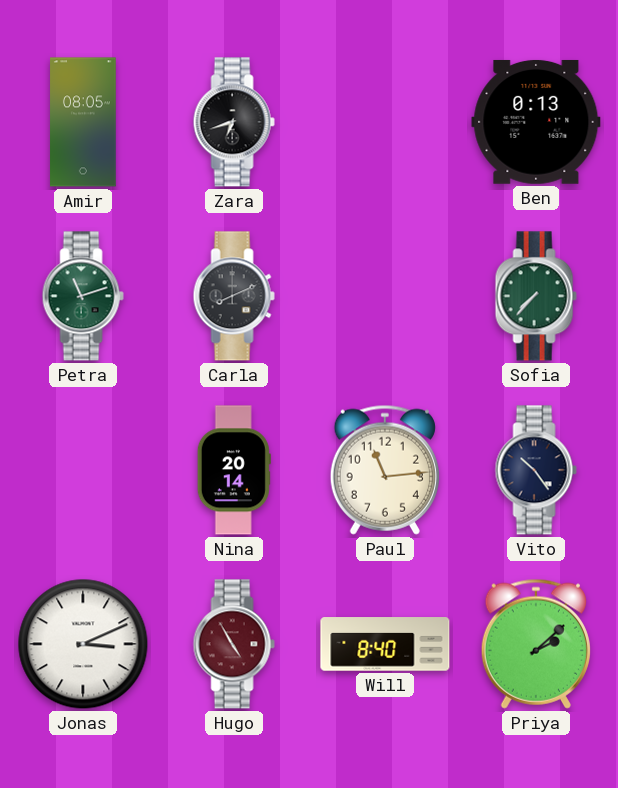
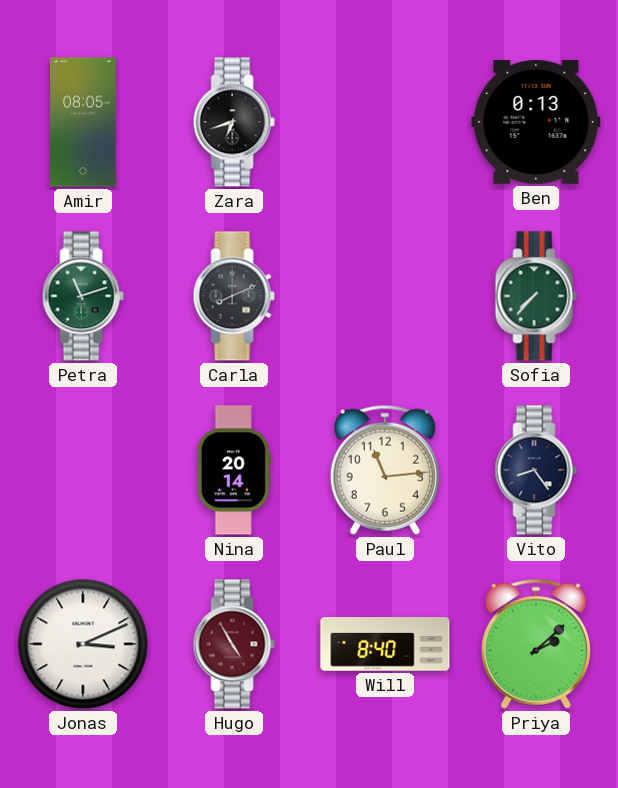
Vito: 10:24 -> 8:24 (536, 470)
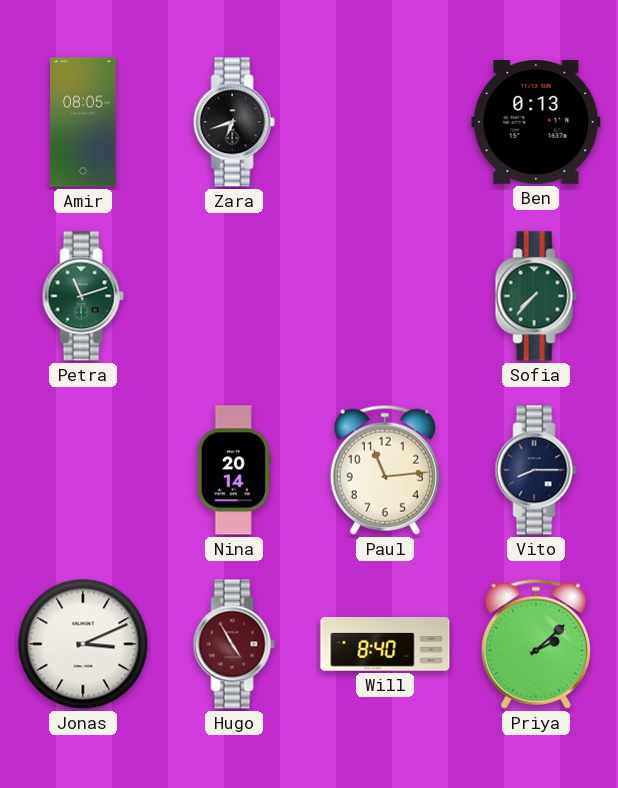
Carla: 8:11 -> none (234, 296)
Vito: 8:24 -> 8:15 (536, 470)
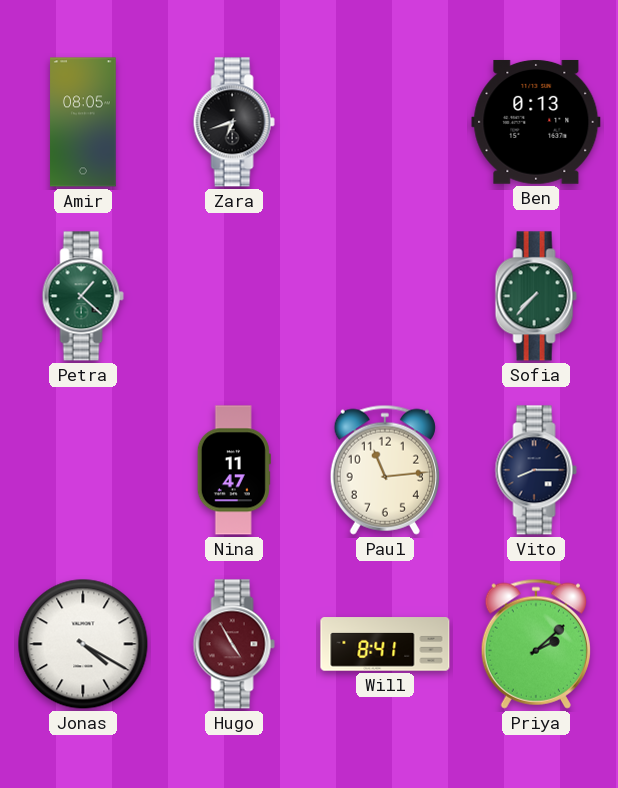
Petra: 11:12 -> 1:22 (83, 296)
Nina: 20:14 -> 11:47 (234, 470)
Jonas: 3:11 -> 4:20 (83, 644)
Will: 8:40 -> 8:41 (385, 644)
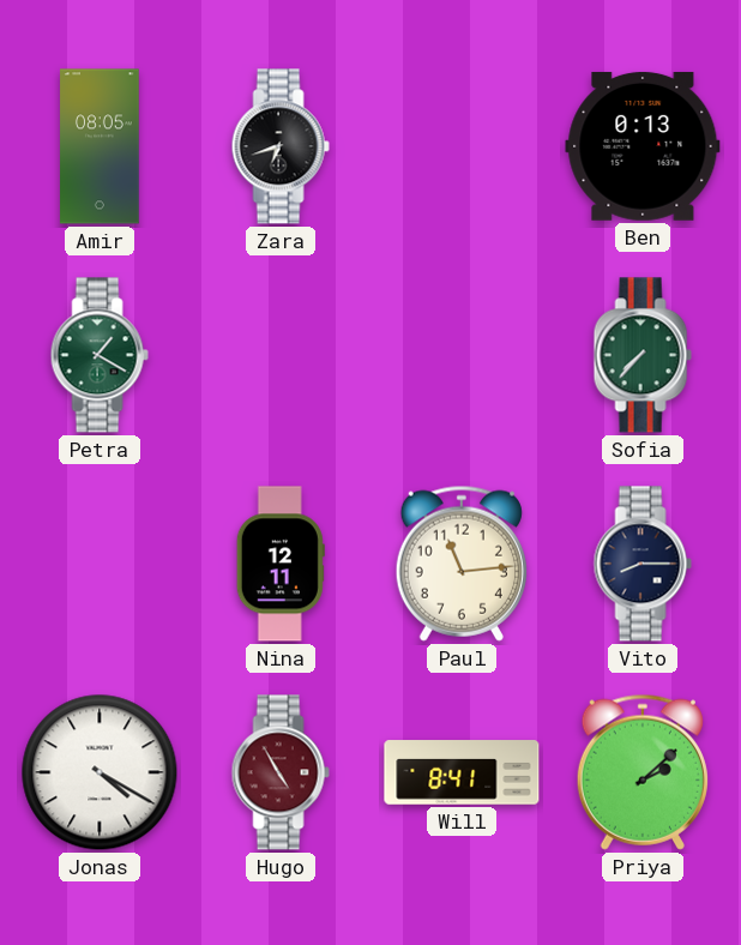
Petra: 1:22 -> 1:20 (100, 355)
Nina: 11:47 -> 12:11 (281, 564)
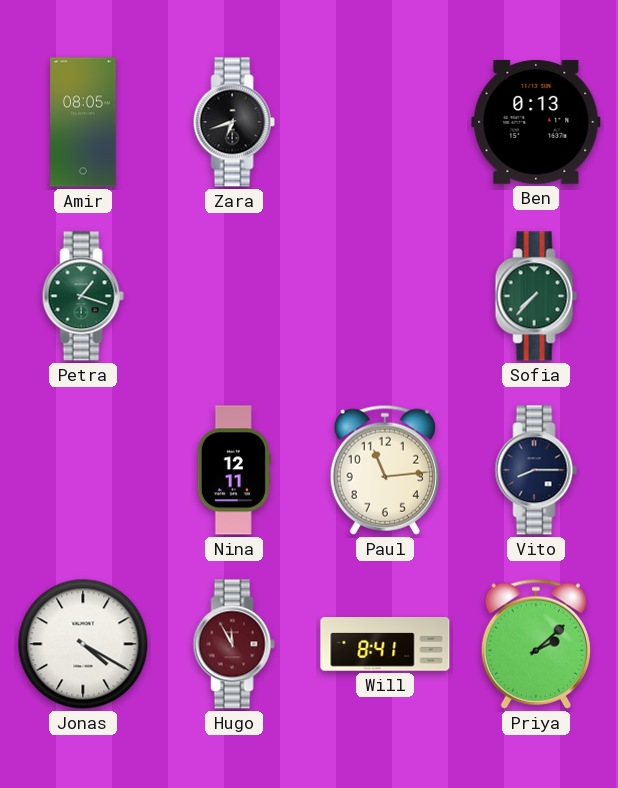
Petra: 1:20 -> 1:18 (83, 296)
Hugo: 4:55 -> 11:55 (234, 644)
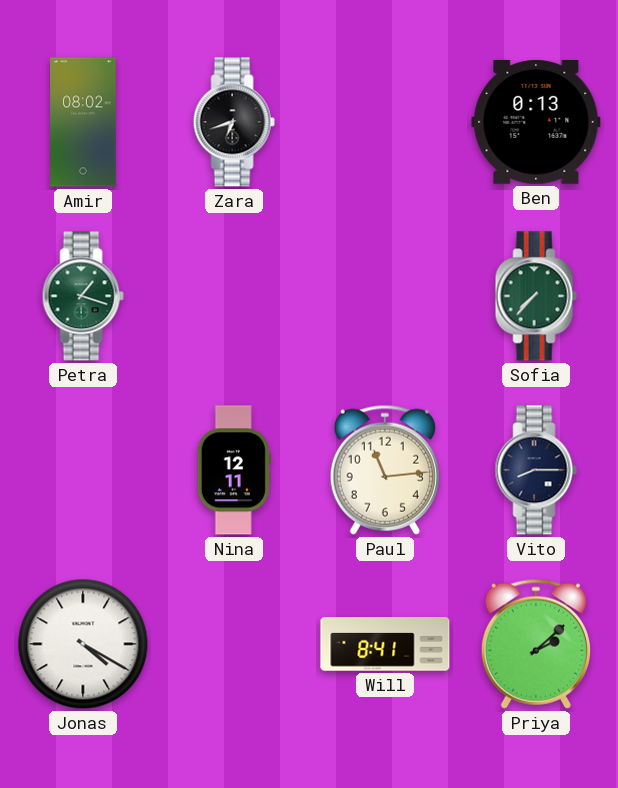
Amir: 08:05 -> 08:02 (83, 122)
Hugo: 11:55 -> none (234, 644)
